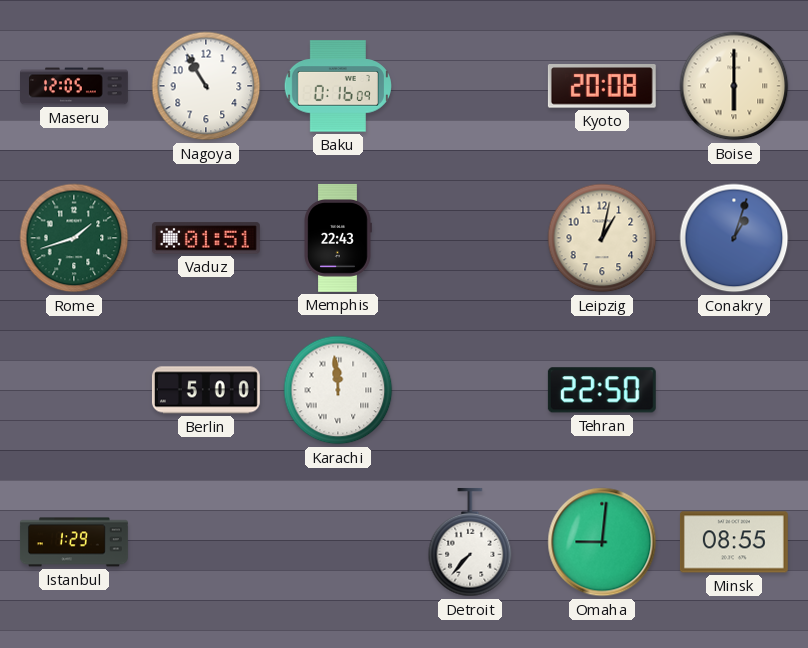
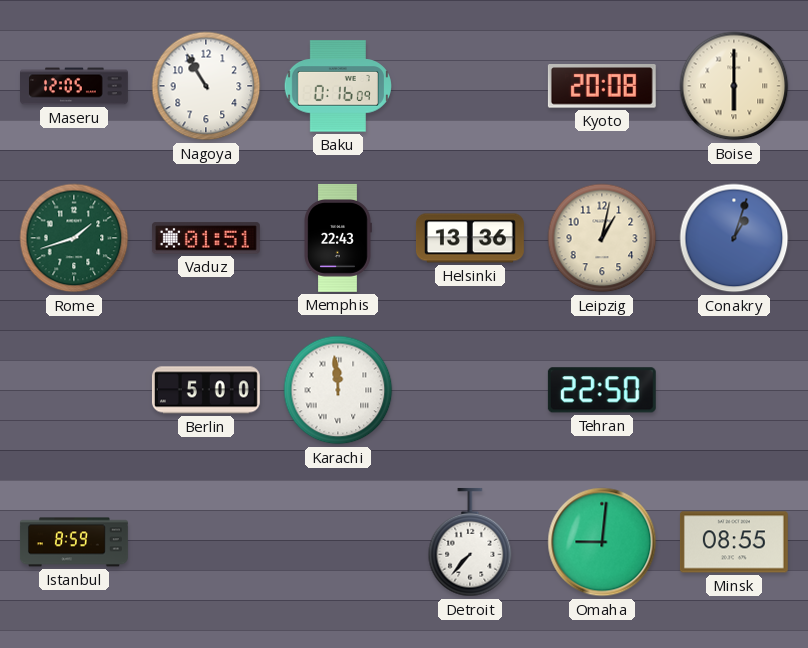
Helsinki: none -> 13:36 (470, 238)
Istanbul: 1:29 -> 8:59 (74, 542)
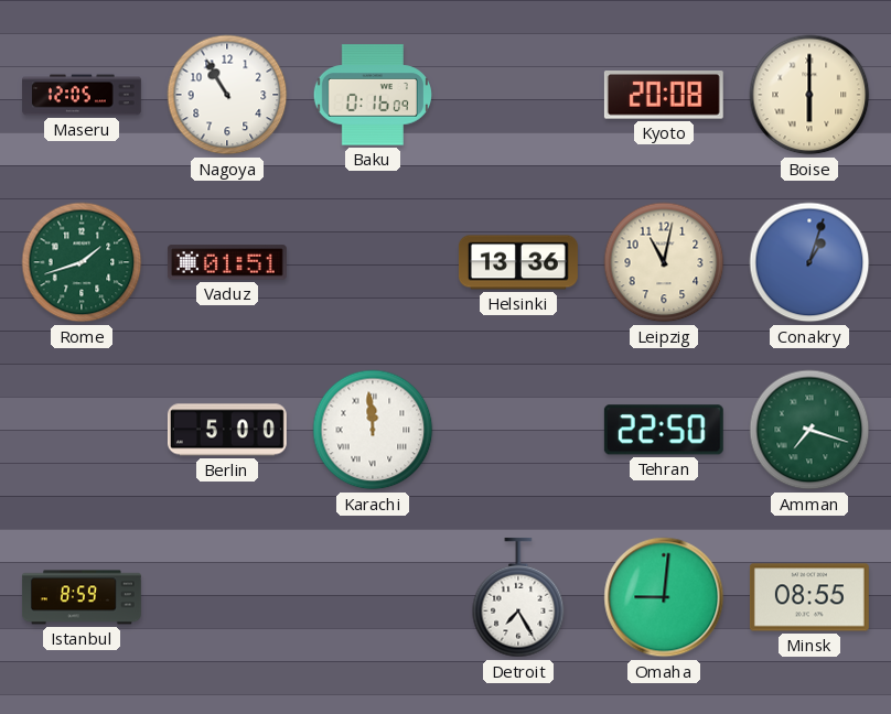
Memphis: 22:43 -> none (338, 238)
Leipzig: 1:02 -> 11:02 (664, 262)
Amman: none -> 7:18 (809, 430)
Detroit: 7:37 -> 7:25 (518, 597)
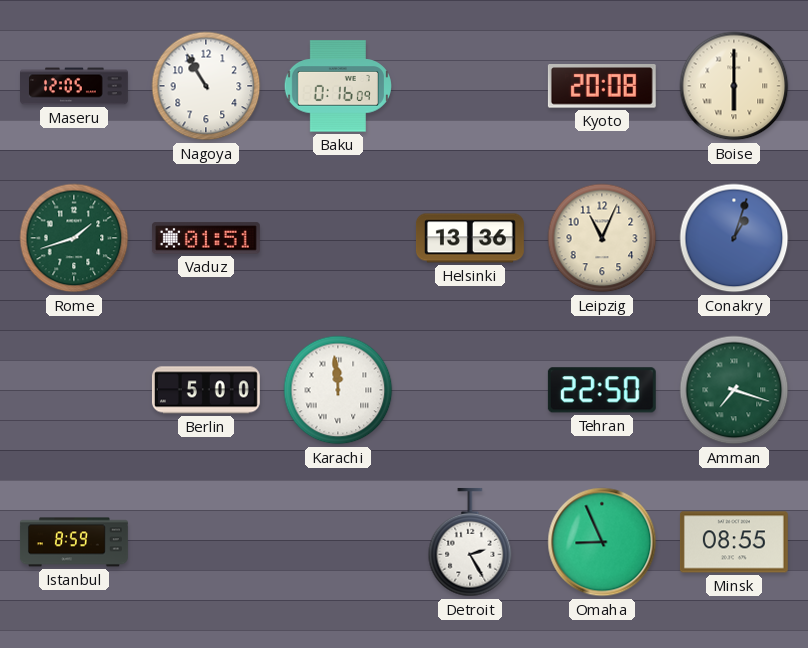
Leipzig: 11:02 -> 11:04 (602, 238)
Detroit: 7:25 -> 2:25 (470, 542)
Omaha: 9:01 -> 8:56 (602, 542)
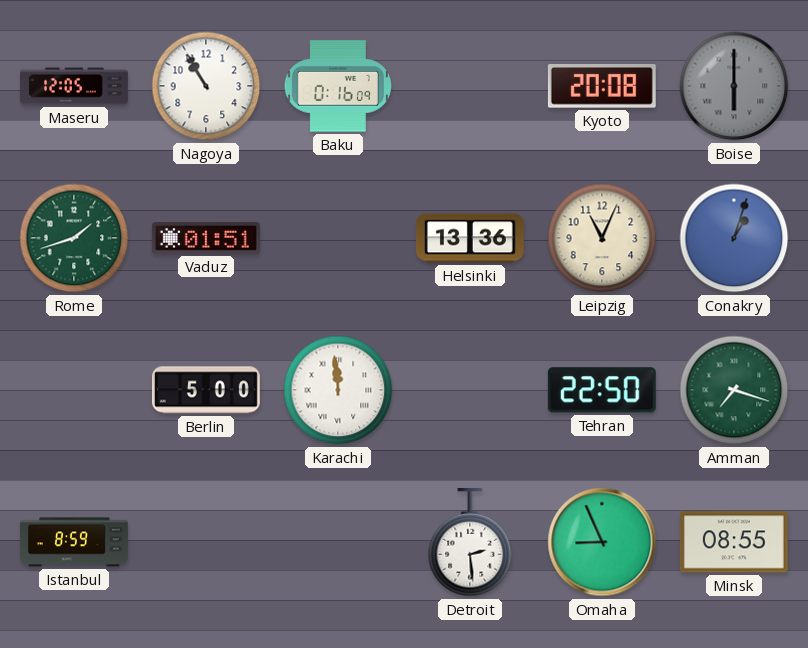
Boise dial: cream -> grey (734, 86)
Detroit: 2:25 -> 2:29 (470, 542)
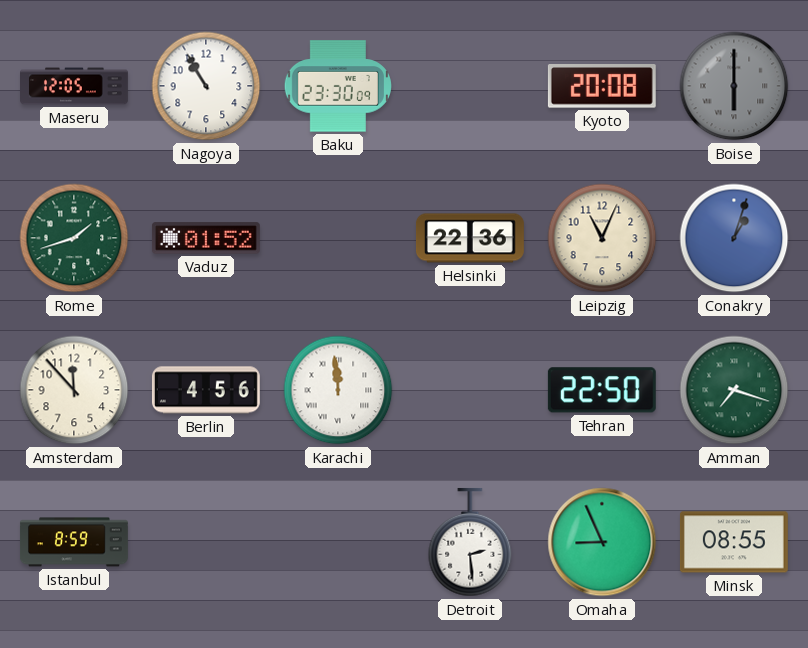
Baku: 0:16 -> 23:30 (338, 86)
Vaduz: 01:51 -> 01:52 (206, 238)
Helsinki: 13:36 -> 22:36 (470, 238)
Amsterdam: none -> 11:53 (74, 390)
Berlin: 5:00 -> 4:56 (206, 390)
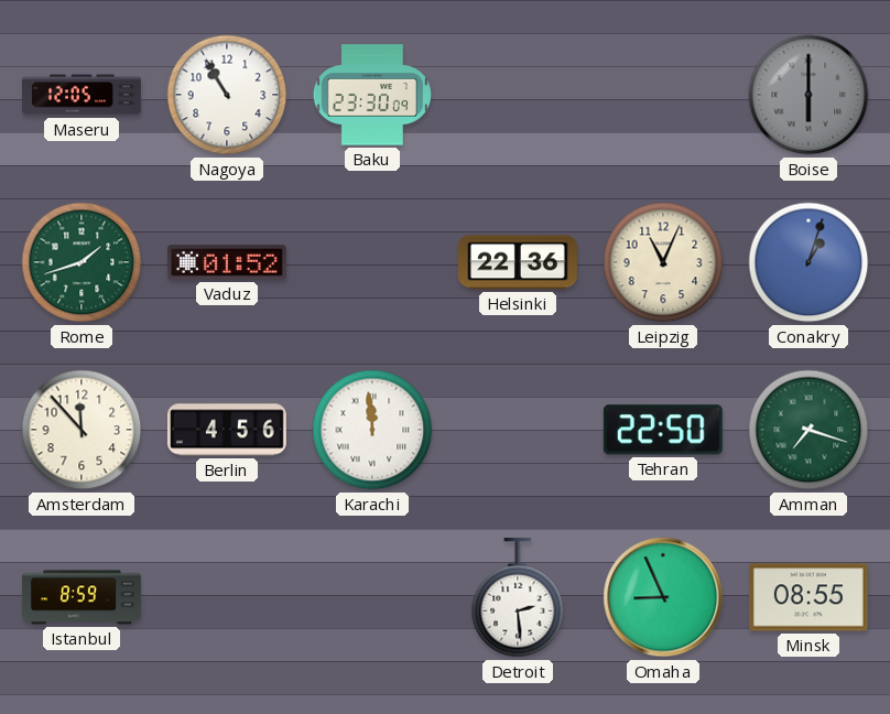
Kyoto: 20:08 -> none (602, 87)
